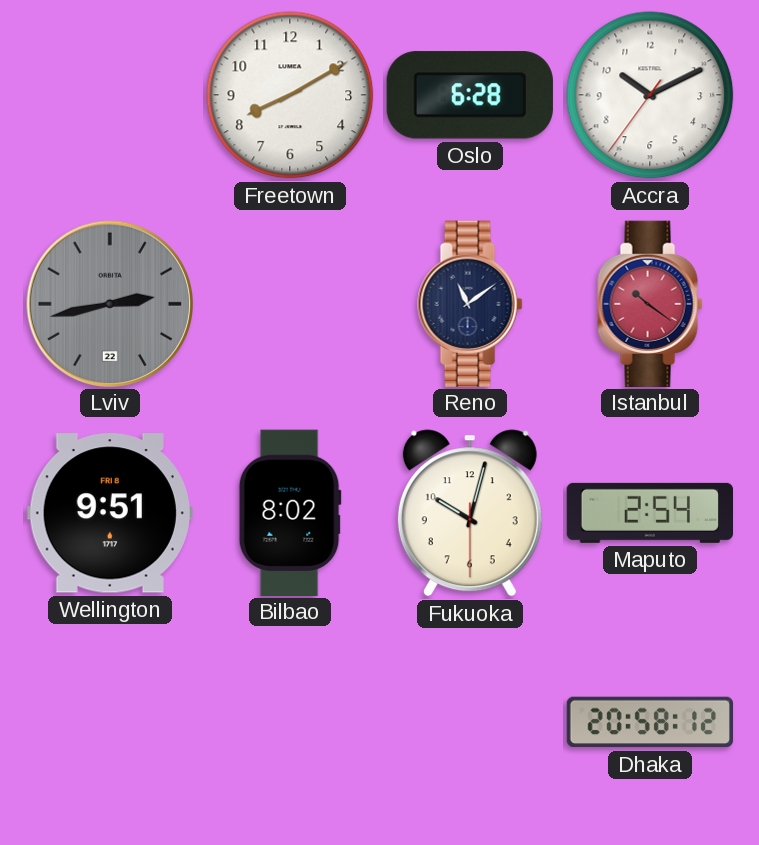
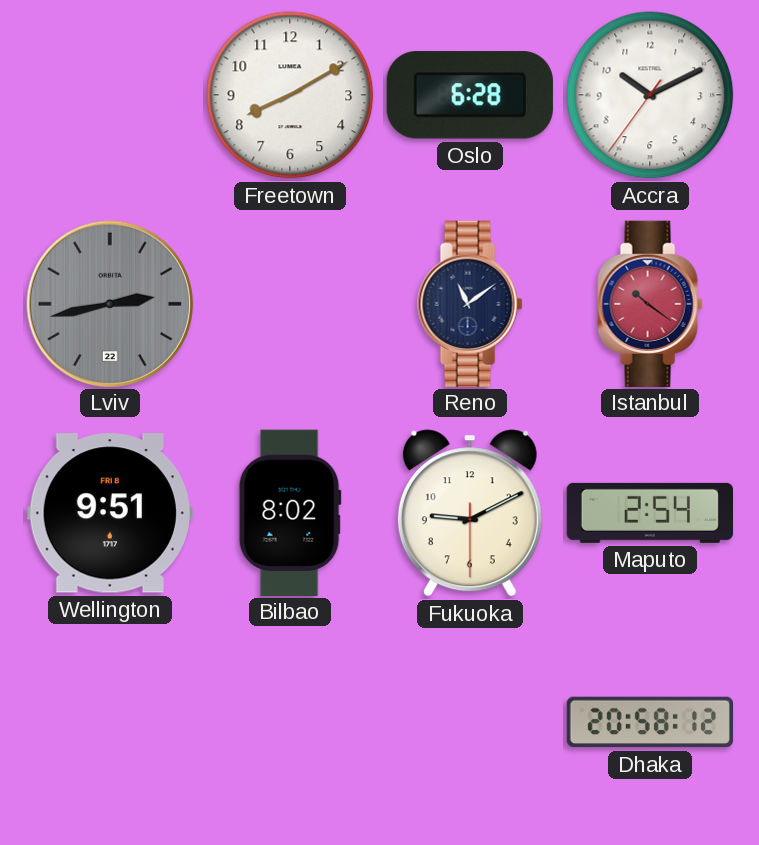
Fukuoka: 10:02 -> 9:10 (470, 513)
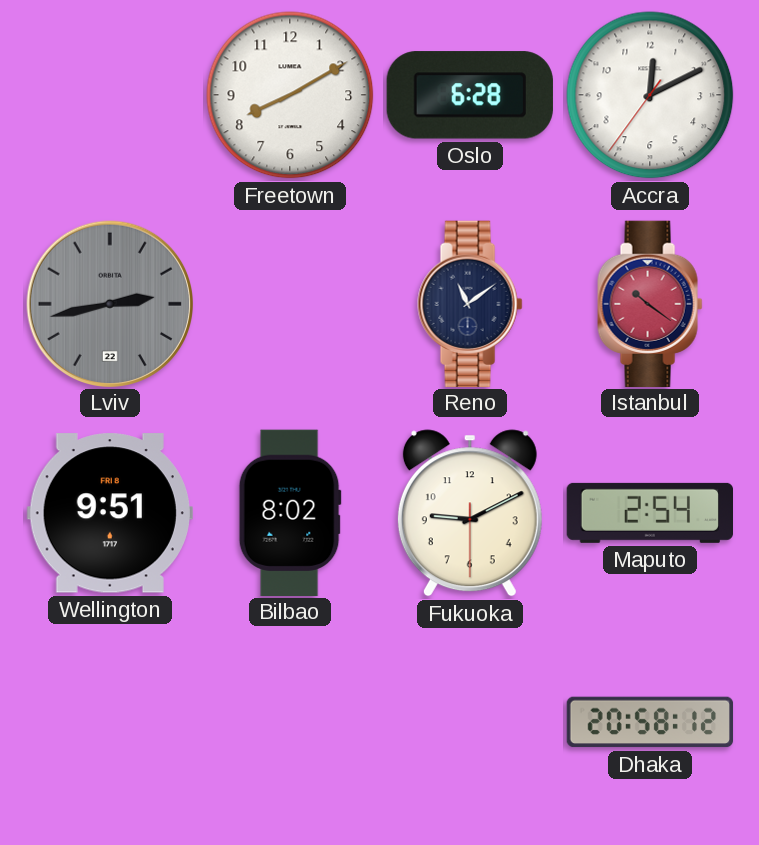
Accra: 10:10 -> 12:10 (650, 95)
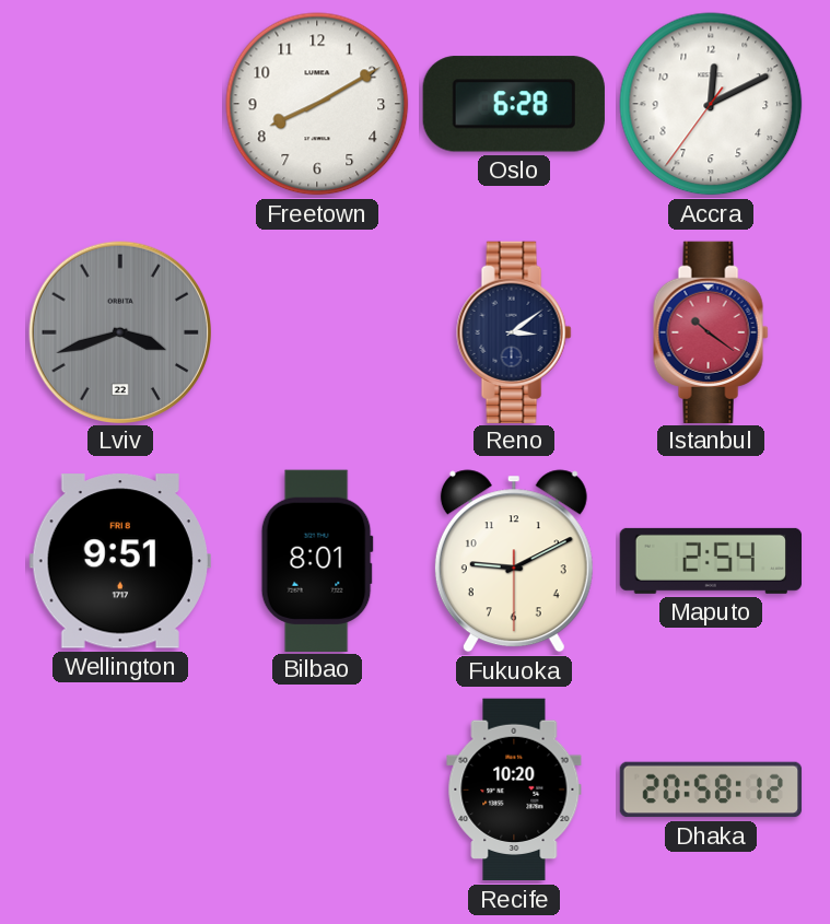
Lviv: 2:43 -> 3:42 (119, 331)
Reno: 11:09 -> 3:09 (514, 331)
Bilbao: 8:02 -> 8:01 (317, 560)
Recife: none -> 10:20 (514, 790)
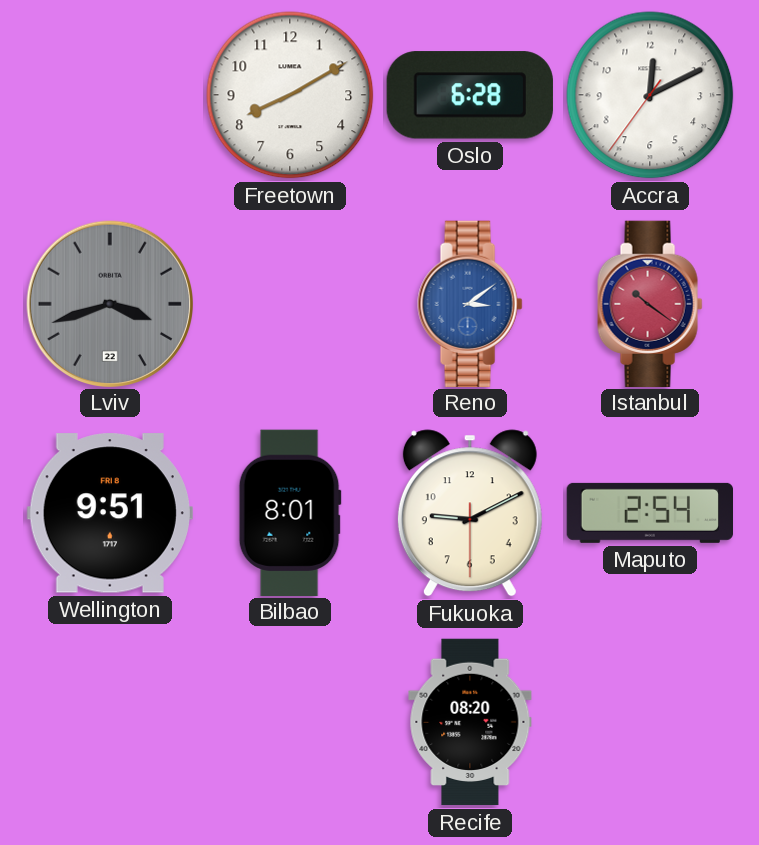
Reno dial: navy -> blue (470, 303)
Recife: 10:20 -> 08:20 (470, 722)
Dhaka: 20:58 -> none (711, 790)
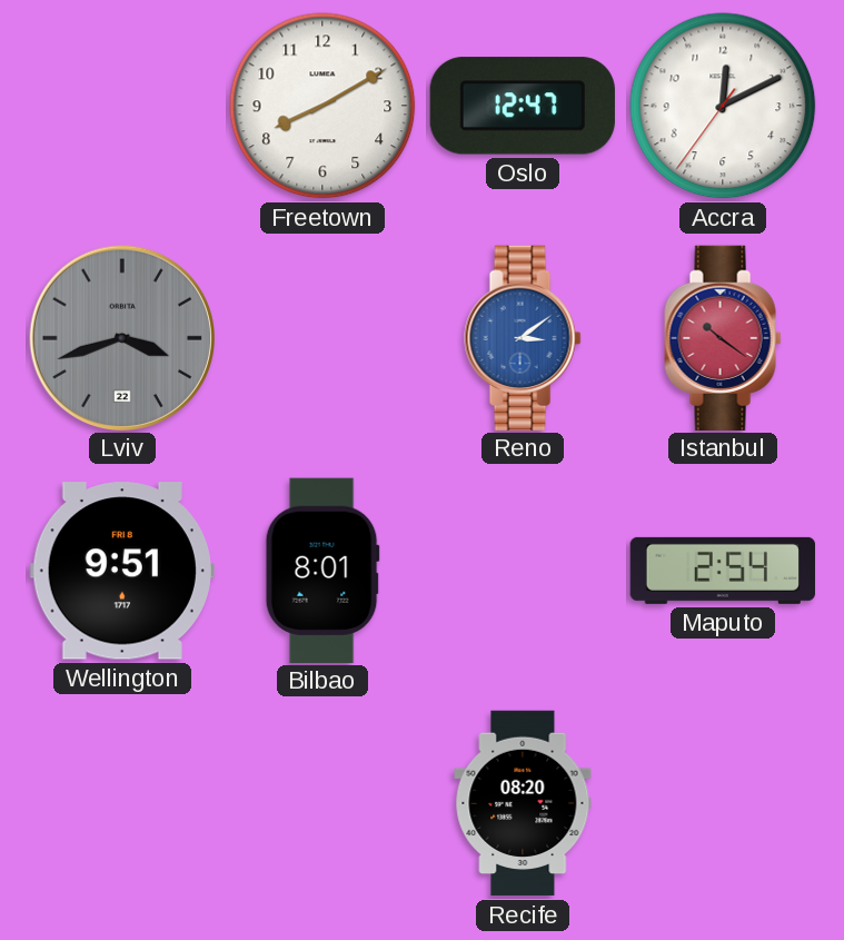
Oslo: 6:28 -> 12:47 (523, 106)
Fukuoka: 9:10 -> none (470, 513)
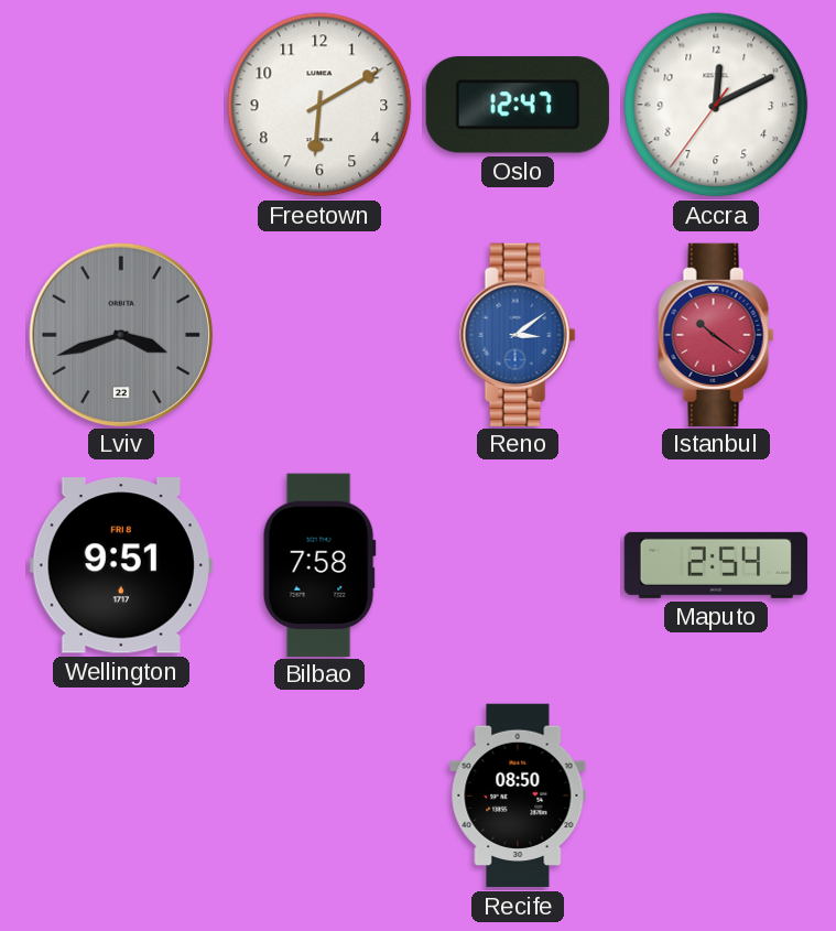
Freetown: 8:10 -> 6:10 (319, 105)
Bilbao: 8:01 -> 7:58 (319, 564)
Recife: 08:20 -> 08:50 (518, 795)
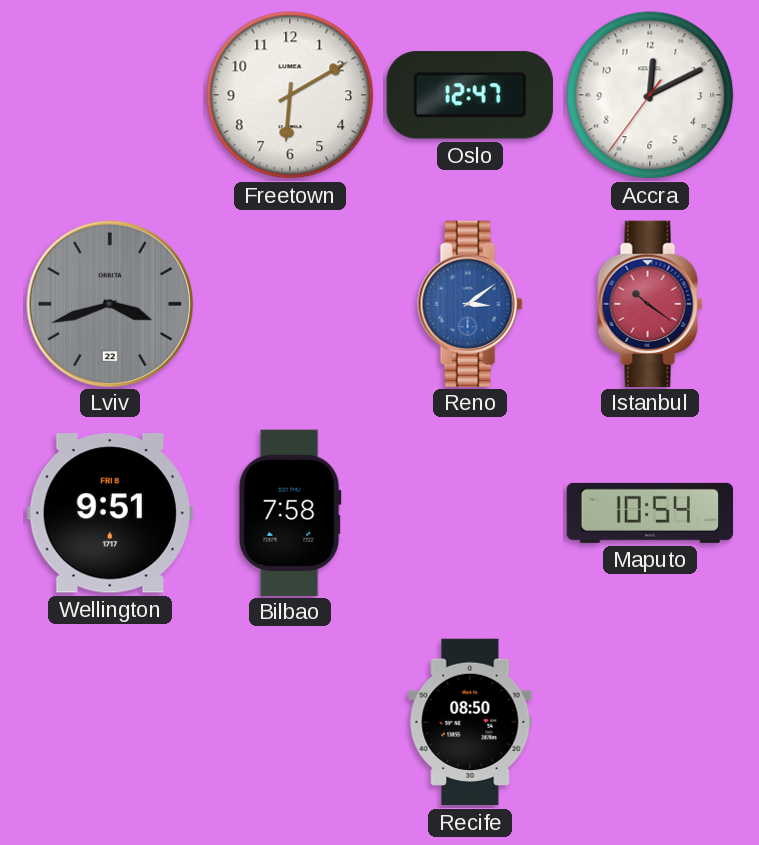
Maputo: 2:54 -> 10:54 (649, 513)
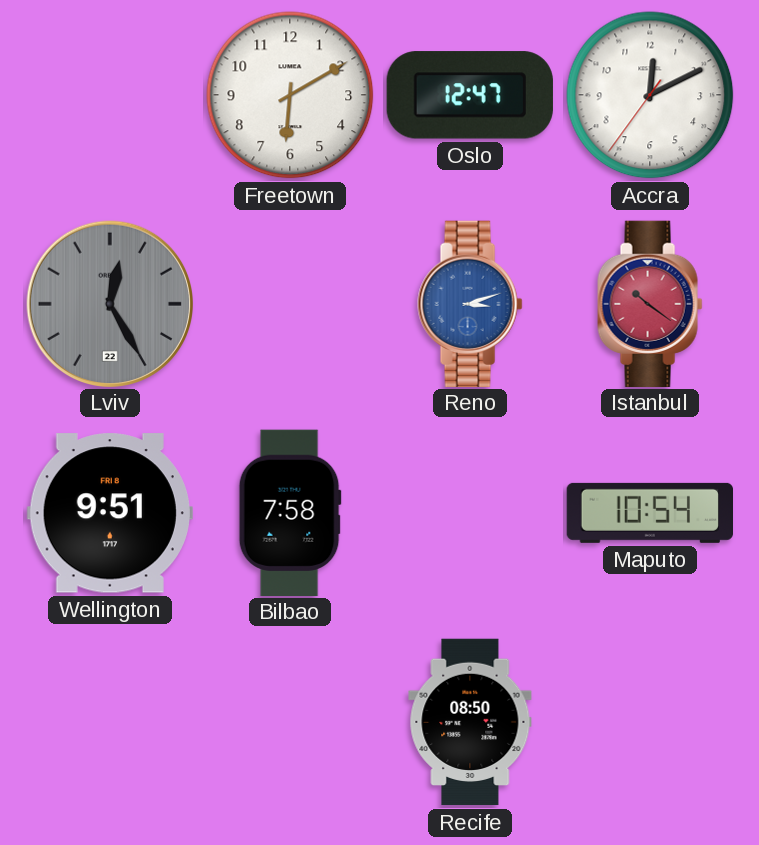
Lviv: 3:42 -> 12:25 (109, 303)
Reno: 3:09 -> 3:12 (470, 303)
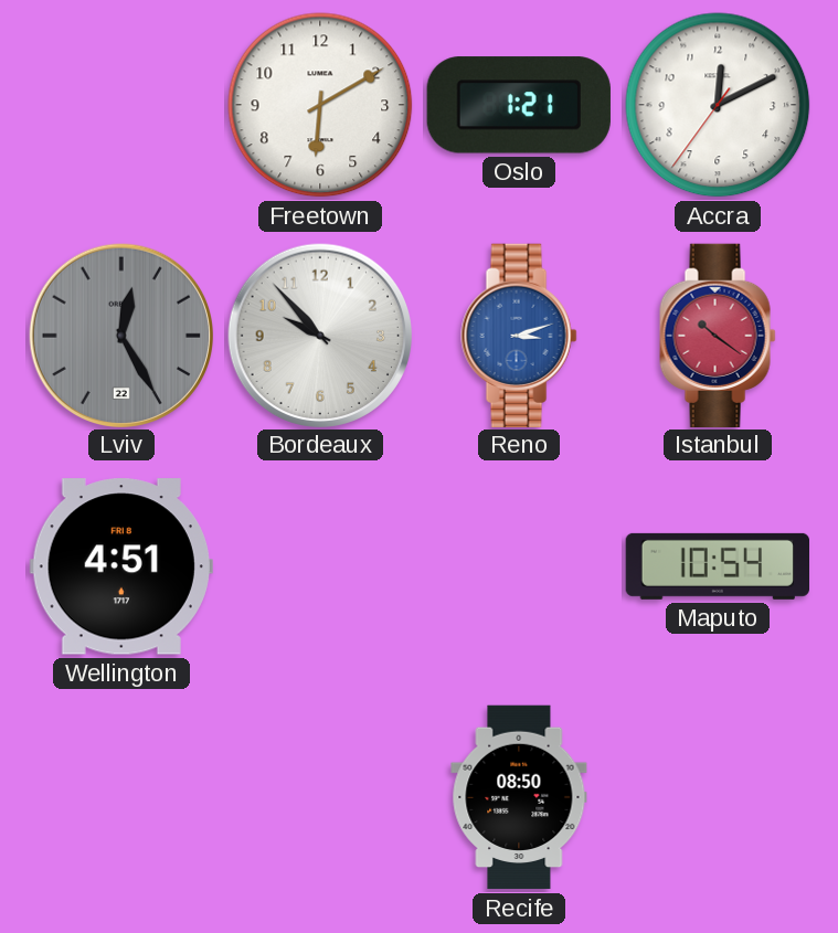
Oslo: 12:47 -> 1:21 (519, 105)
Bordeaux: none -> 9:53 (319, 335)
Wellington: 9:51 -> 4:51 (121, 566)
Bilbao: 7:58 -> none (290, 512)
